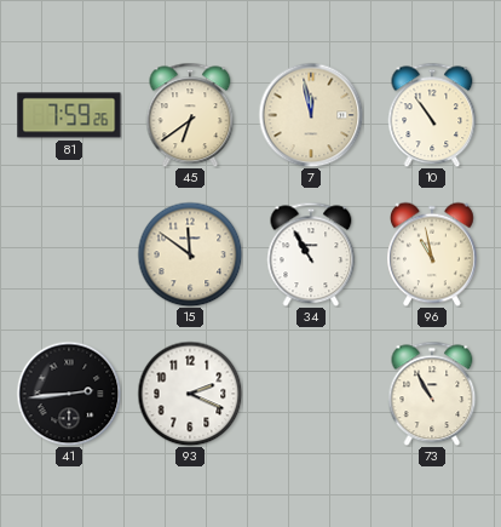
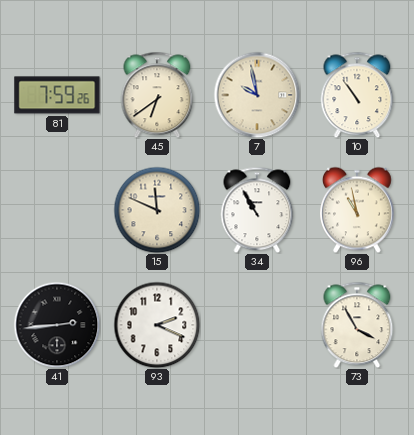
7: 11:58 -> 9:58 (257, 95)
15: 11:51 -> 11:49 (157, 210)
73: 10:55 -> 3:55 (357, 325)
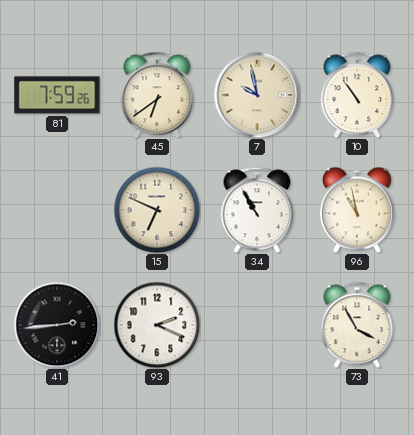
15: 11:49 -> 6:49 (157, 210)
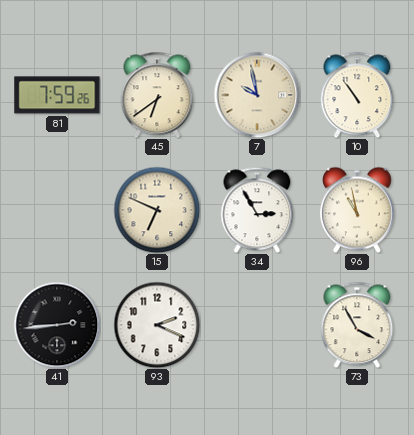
34: 10:55 -> 2:55 (257, 210)
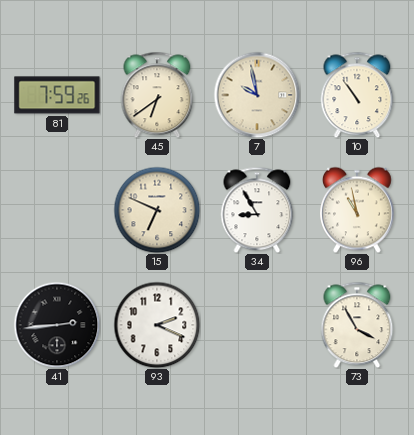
34: 2:55 -> 8:55 (257, 210)
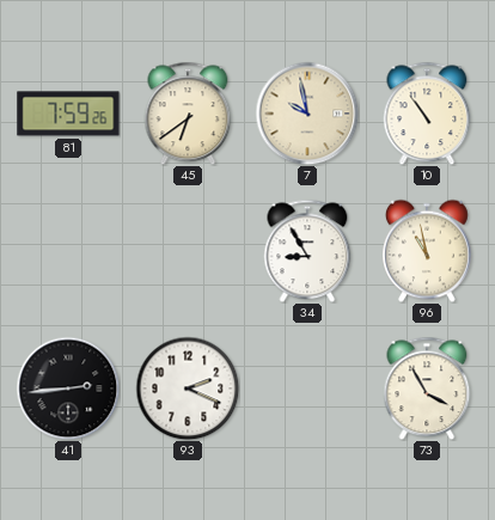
15: 6:49 -> none (157, 210)
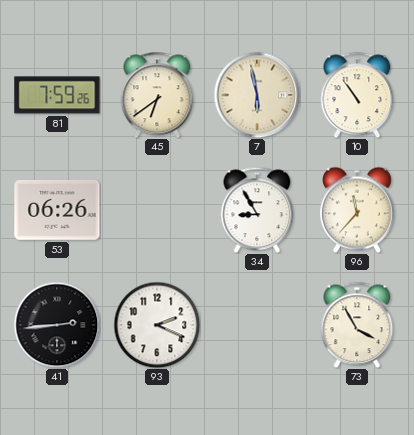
7: 9:58 -> 5:58 (257, 95)
53: none -> 06:26 (57, 210)
96: 10:58 -> 11:37 (358, 210)
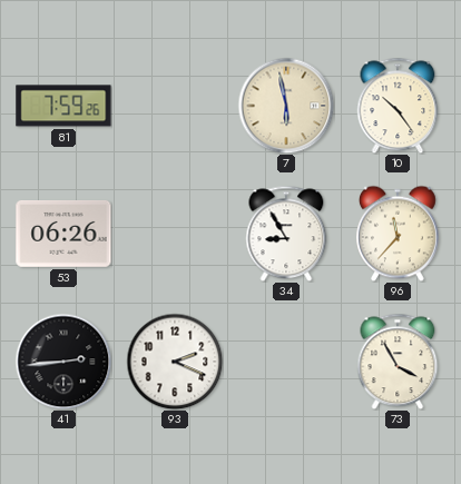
45: 6:39 -> none (157, 95)
10: 10:54 -> 10:24 (398, 106)
